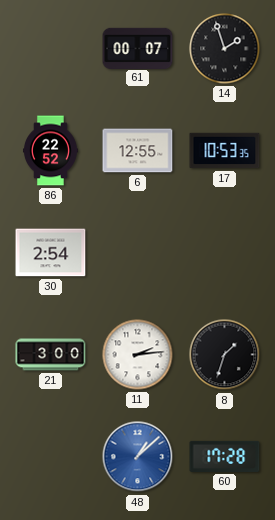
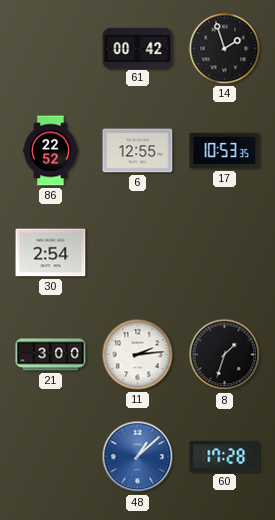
61: 00:07 -> 00:42 (138, 48)
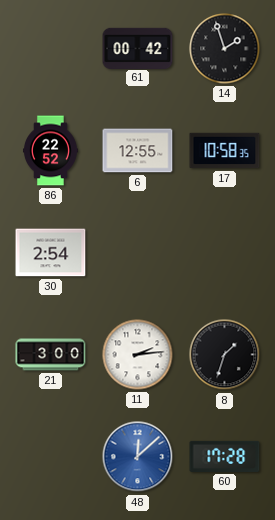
17: 10:53 -> 10:58 (225, 151)
48: 1:08 -> 12:08 (138, 457)
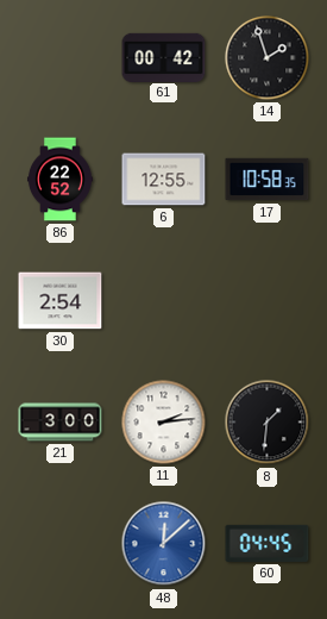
8: 1:33 -> 1:31 (268, 423)
60: 17:28 -> 04:45 (268, 543)
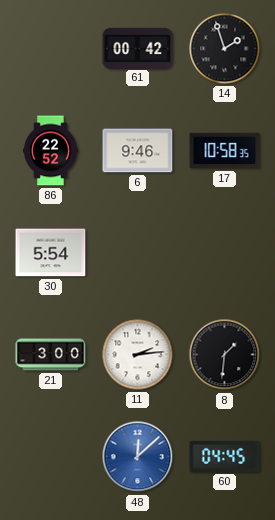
6: 12:55 -> 9:46 (138, 151)
30: 2:54 -> 5:54 (51, 253)
